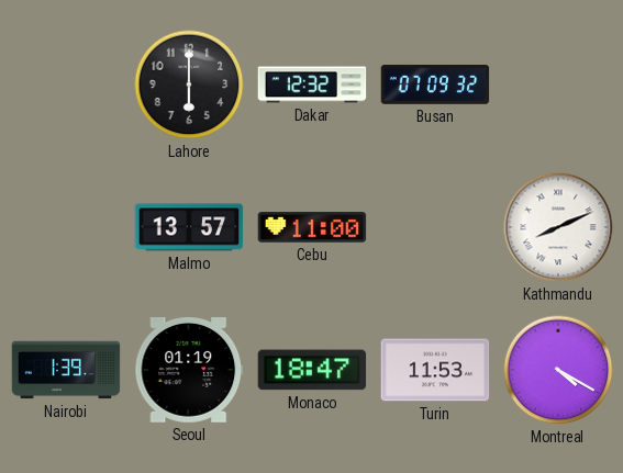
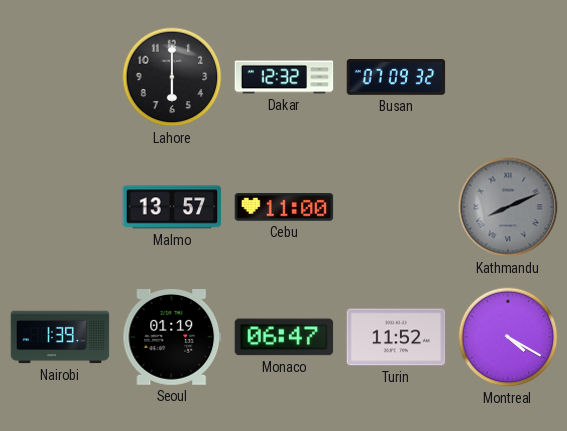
Kathmandu dial: white -> grey (508, 207)
Monaco: 18:47 -> 06:47 (284, 337)
Turin: 11:53 -> 11:52 (396, 337)
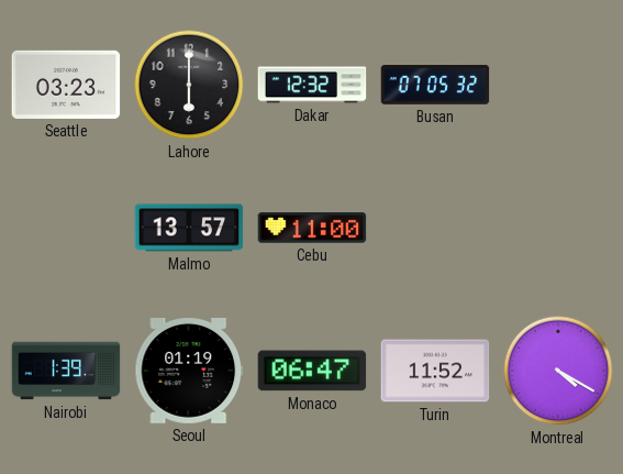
Seattle: none -> 03:23 (66, 85)
Busan: 07:09 -> 07:05 (435, 86)
Kathmandu: 8:11 -> none (508, 207)
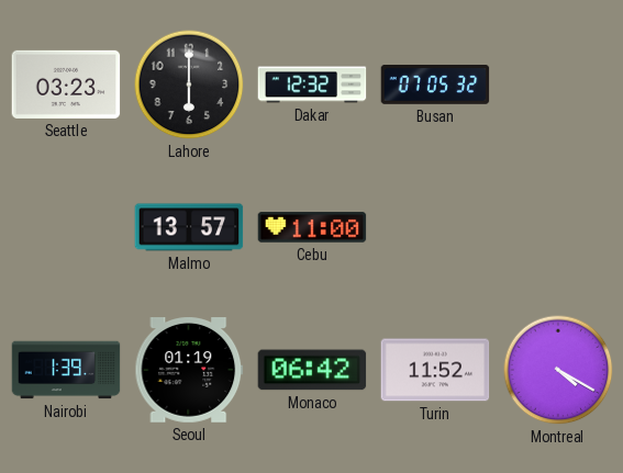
Monaco: 06:47 -> 06:42 (312, 370)
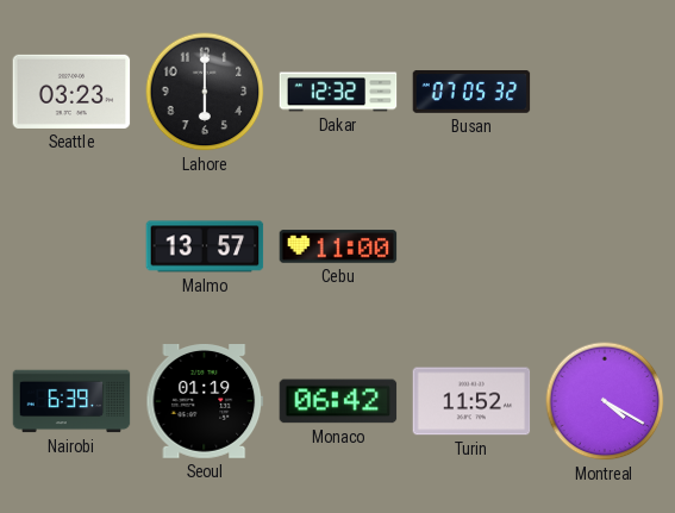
Nairobi: 1:39 -> 6:39 (71, 401)
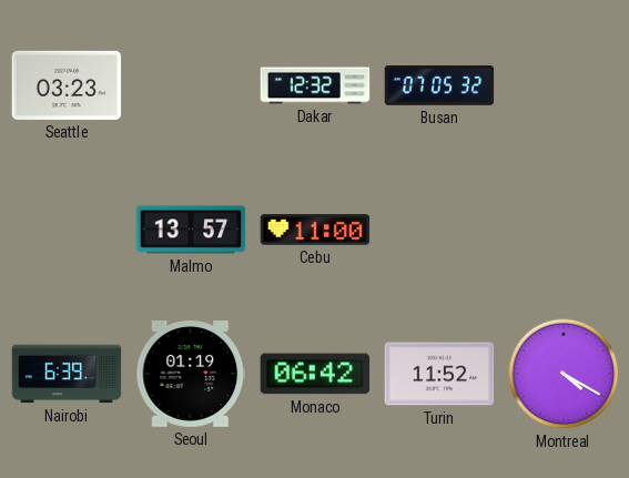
Lahore: 6:00 -> none (205, 92)
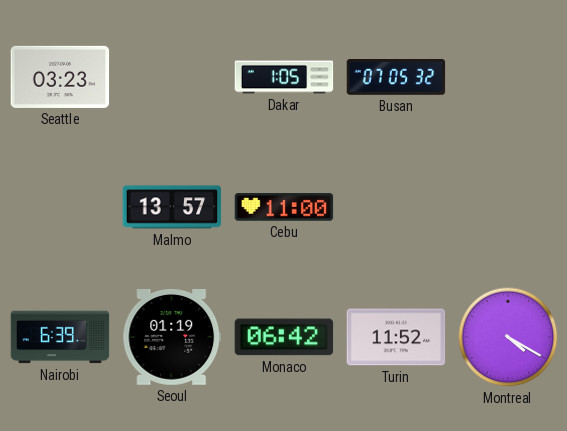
Dakar: 12:32 -> 1:05 (284, 77)
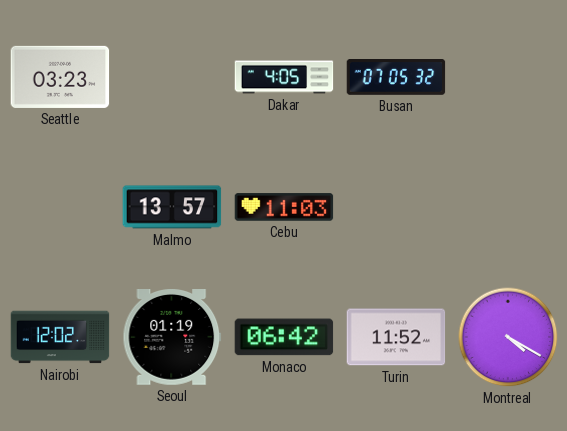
Dakar: 1:05 -> 4:05 (284, 77)
Cebu: 11:00 -> 11:03 (284, 207)
Nairobi: 6:39 -> 12:02 (60, 337)
